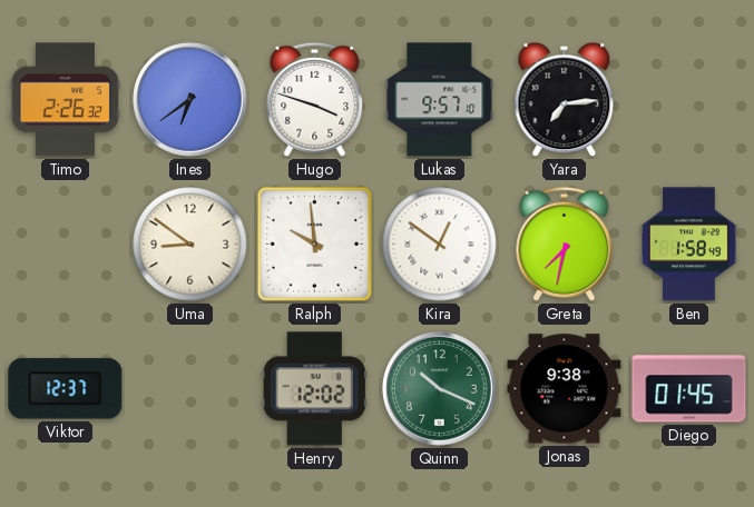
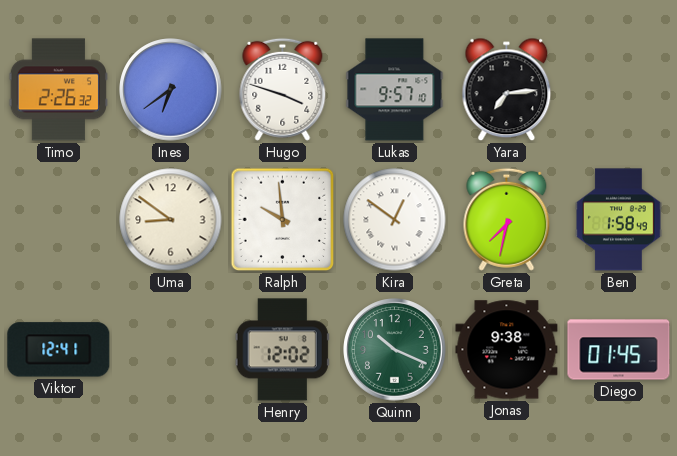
Viktor: 12:37 -> 12:41 (59, 350)
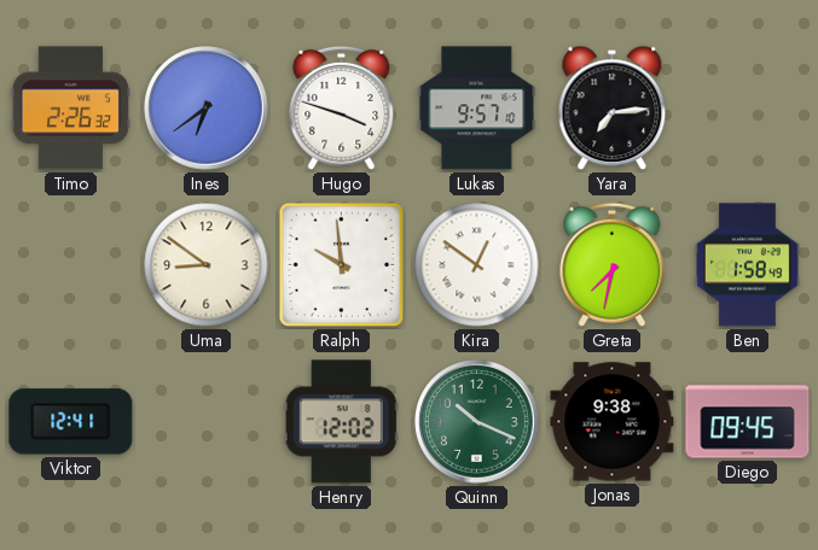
Diego: 01:45 -> 09:45 (748, 422)
